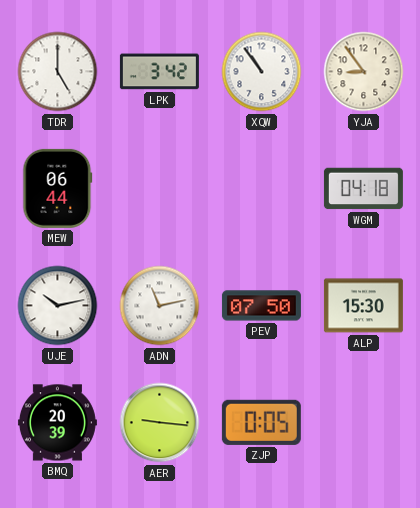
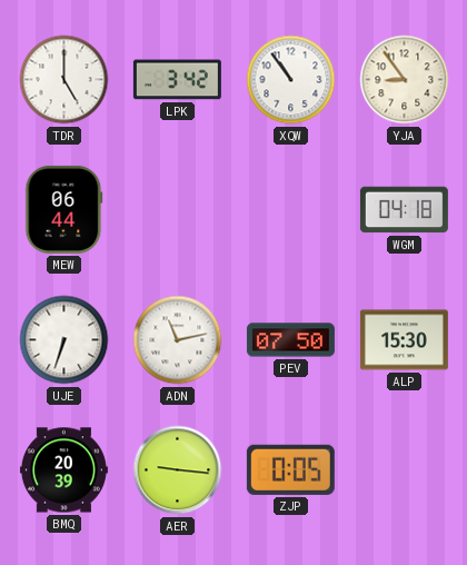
UJE: 10:13 -> 6:33 (64, 340)
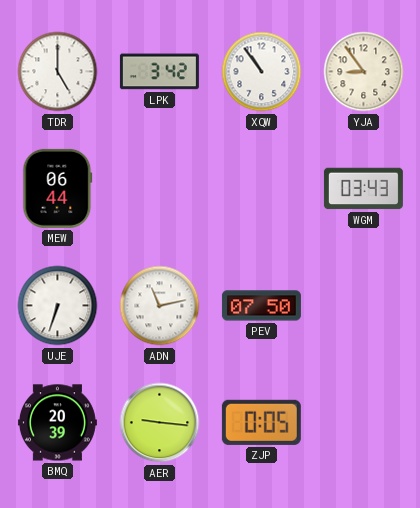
WGM: 04:18 -> 03:43 (363, 189)
ALP: 15:30 -> none (404, 340)
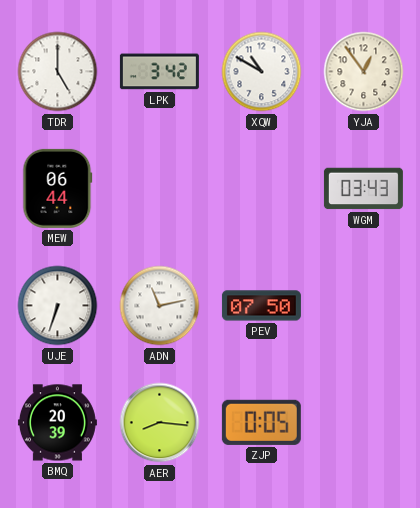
XQW: 10:54 -> 10:50 (262, 72)
YJA: 8:54 -> 12:54 (364, 72)
AER: 9:16 -> 8:16 (160, 423)
